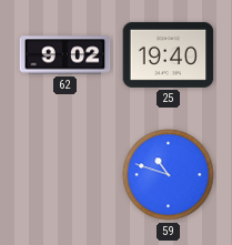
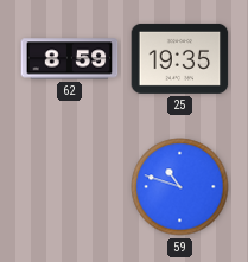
62: 9:02 -> 8:59 (70, 59)
25: 19:40 -> 19:35 (180, 58)
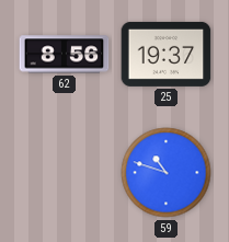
62: 8:59 -> 8:56 (65, 55)
25: 19:35 -> 19:37 (167, 54)
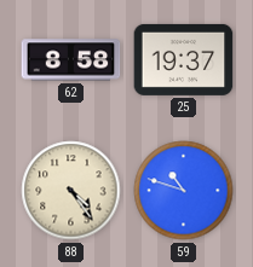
62: 8:56 -> 8:58 (71, 60)
88: none -> 4:24 (71, 191)
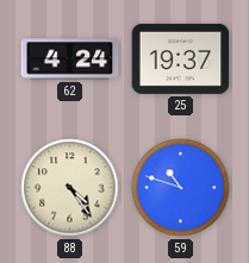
62: 8:58 -> 4:24 (70, 60)
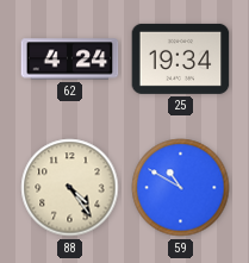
25: 19:37 -> 19:34 (181, 58)
59: 10:48 -> 10:50 (181, 188)
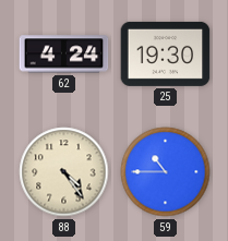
25: 19:34 -> 19:30 (166, 53)
59: 10:50 -> 10:45 (166, 172)
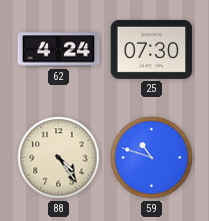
25: 19:30 -> 07:30 (152, 49)
59: 10:45 -> 10:48 (152, 158)
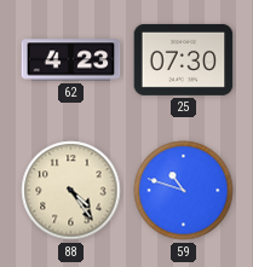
62: 4:24 -> 4:23 (71, 60)
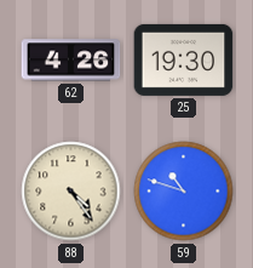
62: 4:23 -> 4:26 (71, 61)
25: 07:30 -> 19:30 (184, 59)
